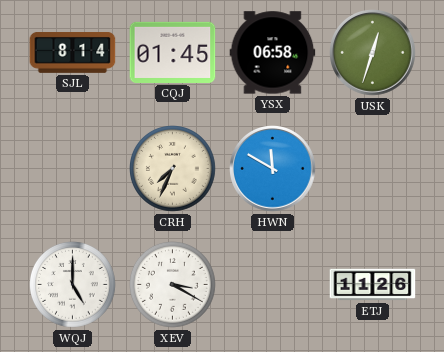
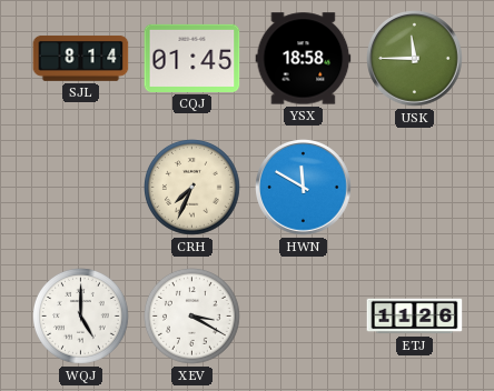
YSX: 06:58 -> 18:58 (304, 59)
USK: 12:33 -> 11:45 (415, 59)
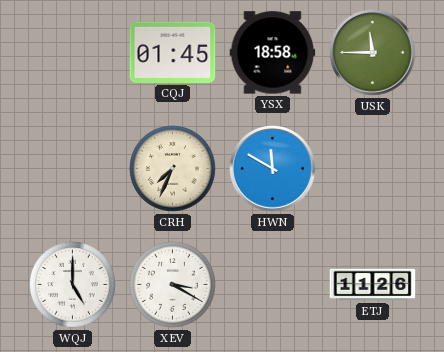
SJL: 8:14 -> none (81, 59)
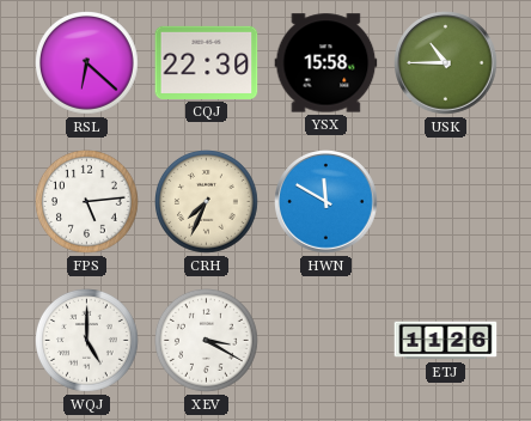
RSL: none -> 6:22 (87, 63)
CQJ: 01:45 -> 22:30 (207, 62)
YSX: 18:58 -> 15:58 (326, 63)
USK: 11:45 -> 10:45 (446, 63)
FPS: none -> 5:14 (87, 202)
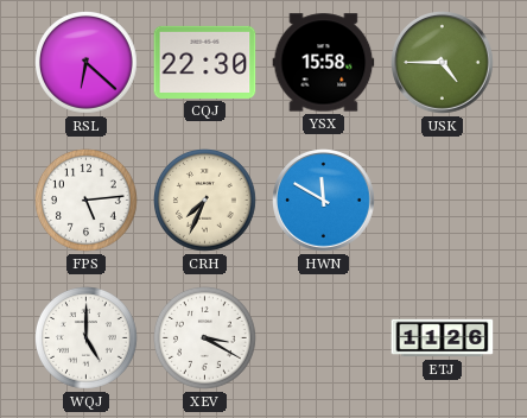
USK: 10:45 -> 4:45 (443, 63)
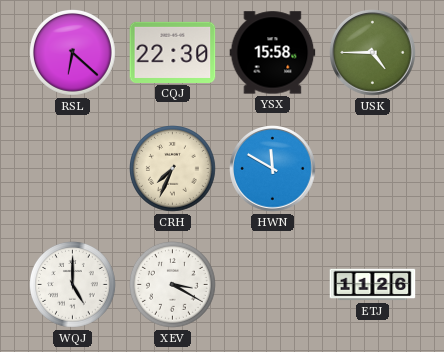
FPS: 5:14 -> none (87, 201)
